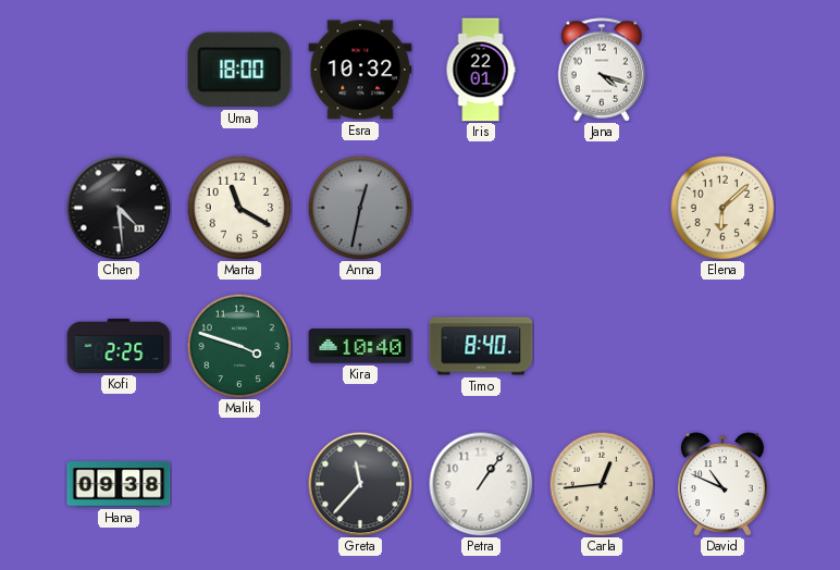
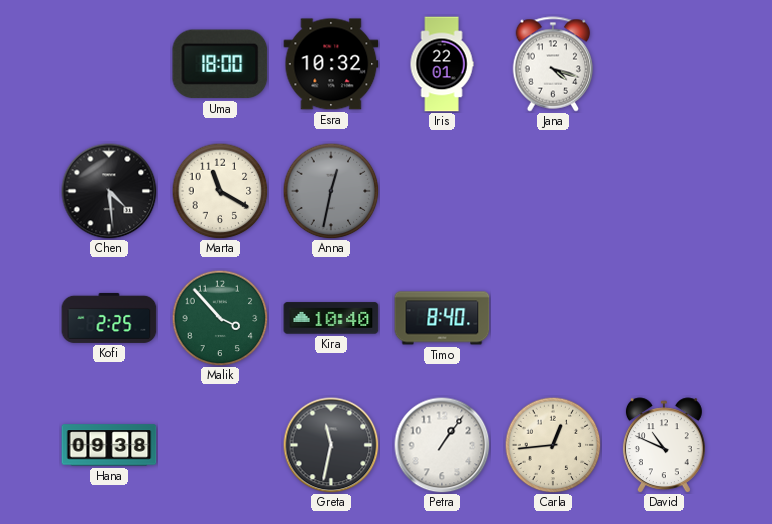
Elena: 6:08 -> none (722, 208)
Malik: 3:48 -> 3:53 (220, 318)
Greta: 11:37 -> 11:32 (331, 445)
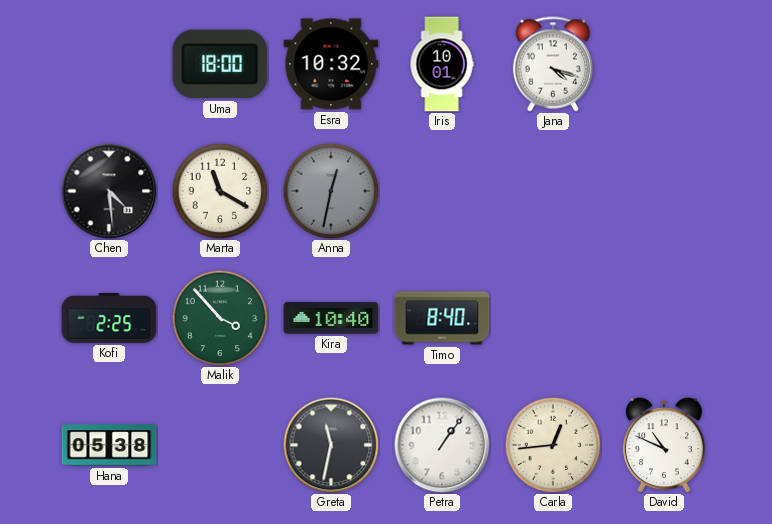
Iris: 22:01 -> 10:01 (442, 64)
Hana: 09:38 -> 05:38 (109, 445)
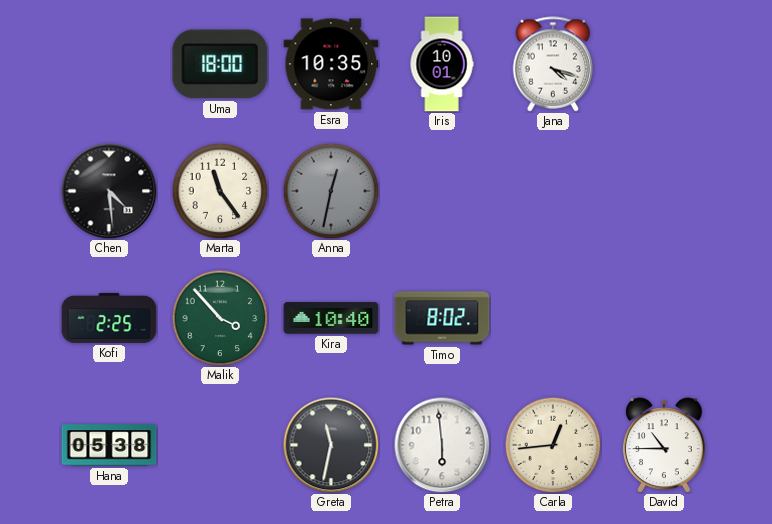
Esra: 10:32 -> 10:35 (331, 64)
Marta: 11:20 -> 11:24 (220, 191)
Timo: 8:40 -> 8:02 (442, 318)
Petra: 1:06 -> 5:59 (442, 445)
David: 10:49 -> 10:45 (664, 445)
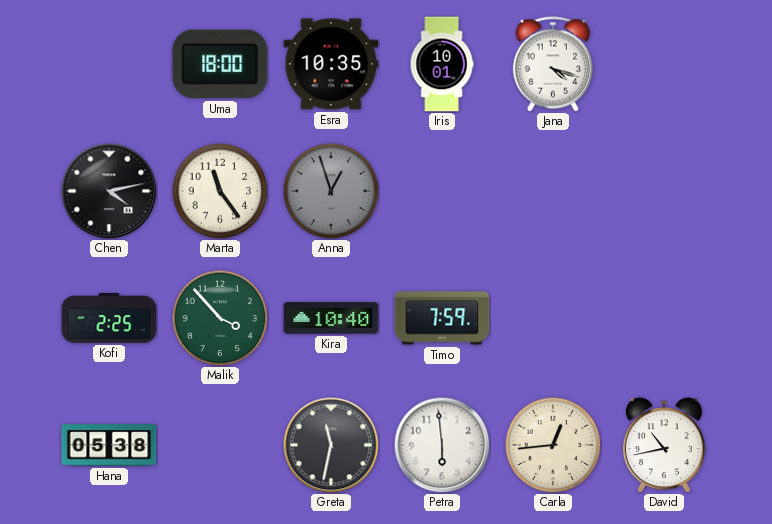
Chen: 4:29 -> 4:13 (109, 191)
Anna: 12:32 -> 12:57 (331, 191)
Timo: 8:02 -> 7:59 (442, 318)
David: 10:45 -> 10:43 (664, 445)
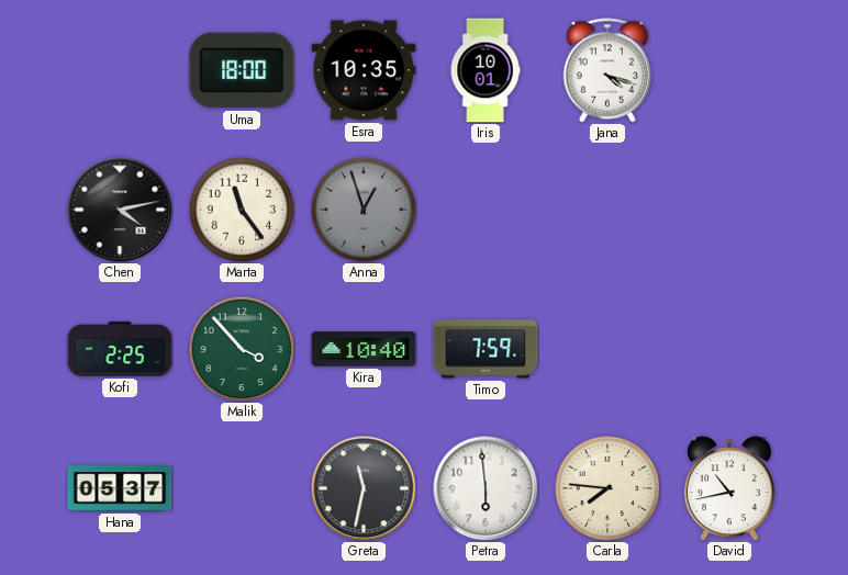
Hana: 05:38 -> 05:37 (120, 488)
Carla: 12:44 -> 7:46 (607, 488)
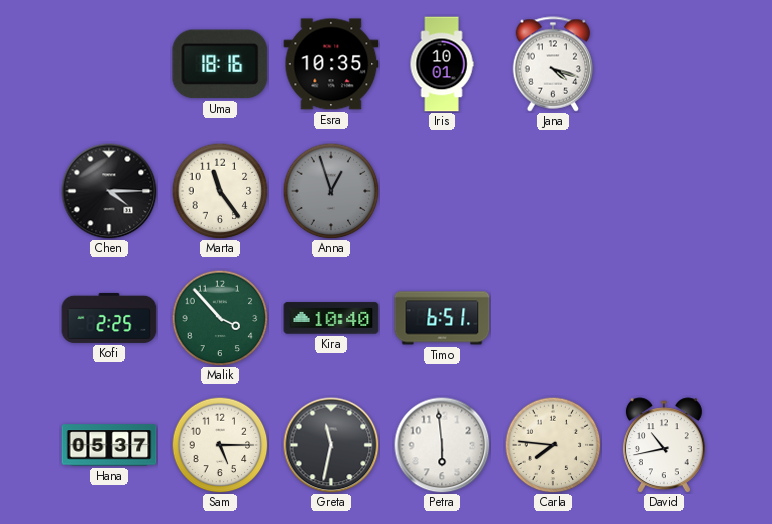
Uma: 18:00 -> 18:16 (220, 64)
Chen: 4:13 -> 4:15 (109, 191)
Timo: 7:59 -> 6:51 (442, 318)
Sam: none -> 5:15 (220, 445)
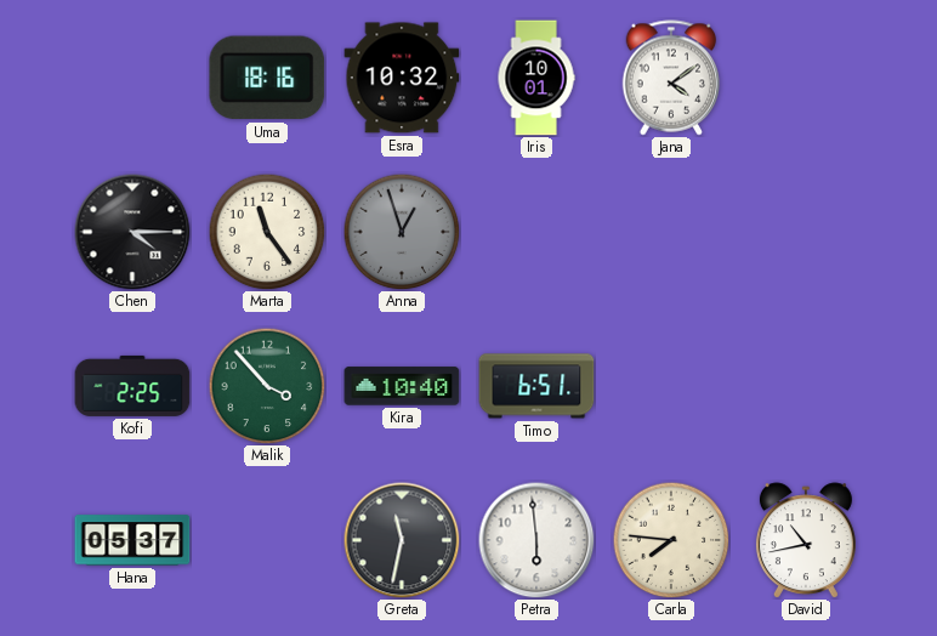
Esra: 10:35 -> 10:32 (402, 78)
Jana: 4:18 -> 4:09 (671, 78)
Sam: 5:15 -> none (220, 445)
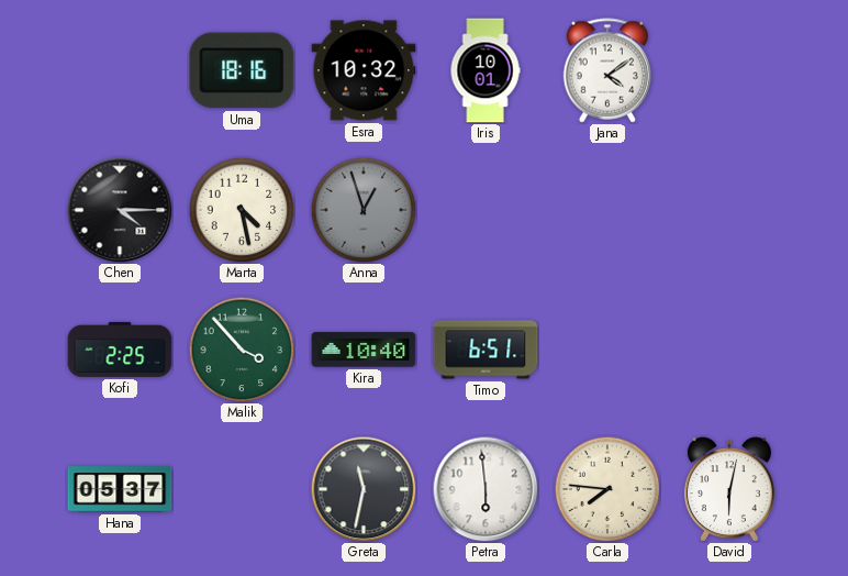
Marta: 11:24 -> 4:28 (242, 210)
David: 10:43 -> 6:02 (729, 489)
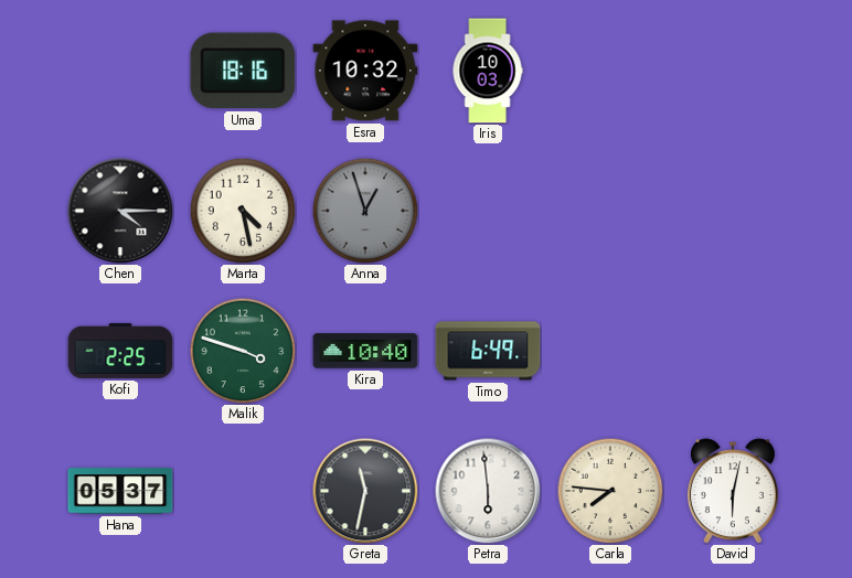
Iris: 10:01 -> 10:03 (488, 71)
Jana: 4:09 -> none (607, 70)
Malik: 3:53 -> 3:48 (243, 351)
Timo: 6:51 -> 6:49 (488, 351)
